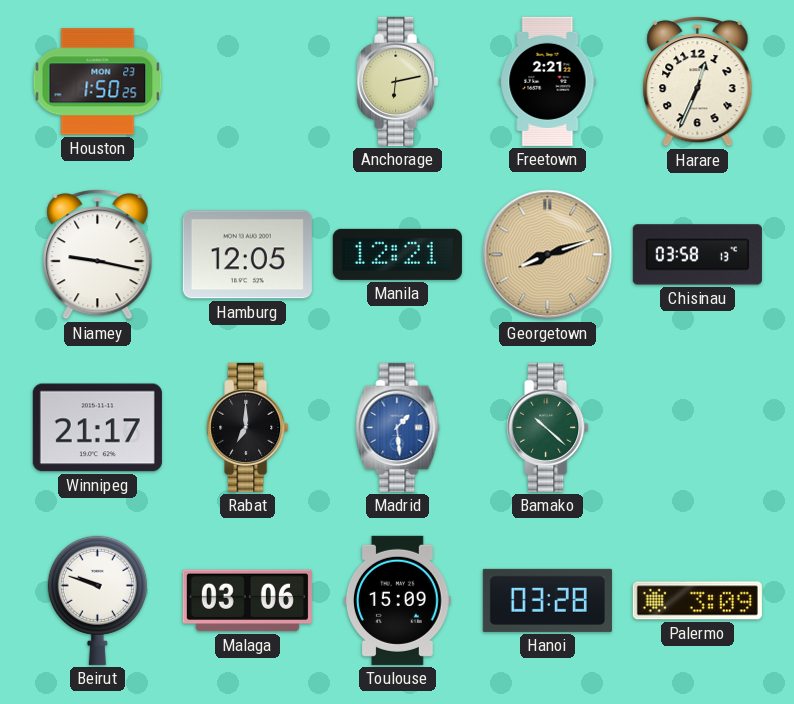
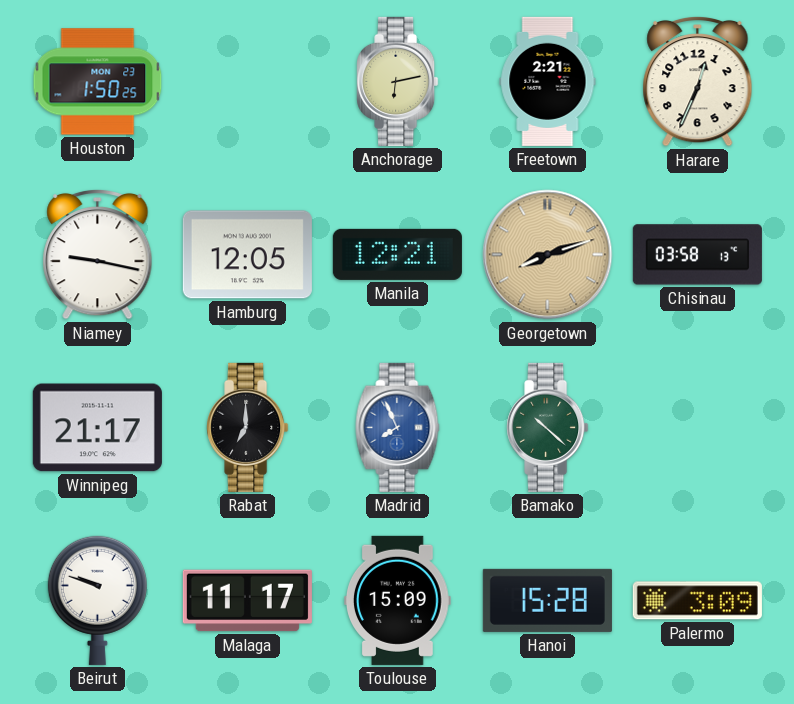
Madrid: 1:29 -> 7:56 (398, 427)
Malaga: 03:06 -> 11:17 (247, 601)
Hanoi: 03:28 -> 15:28 (547, 600)
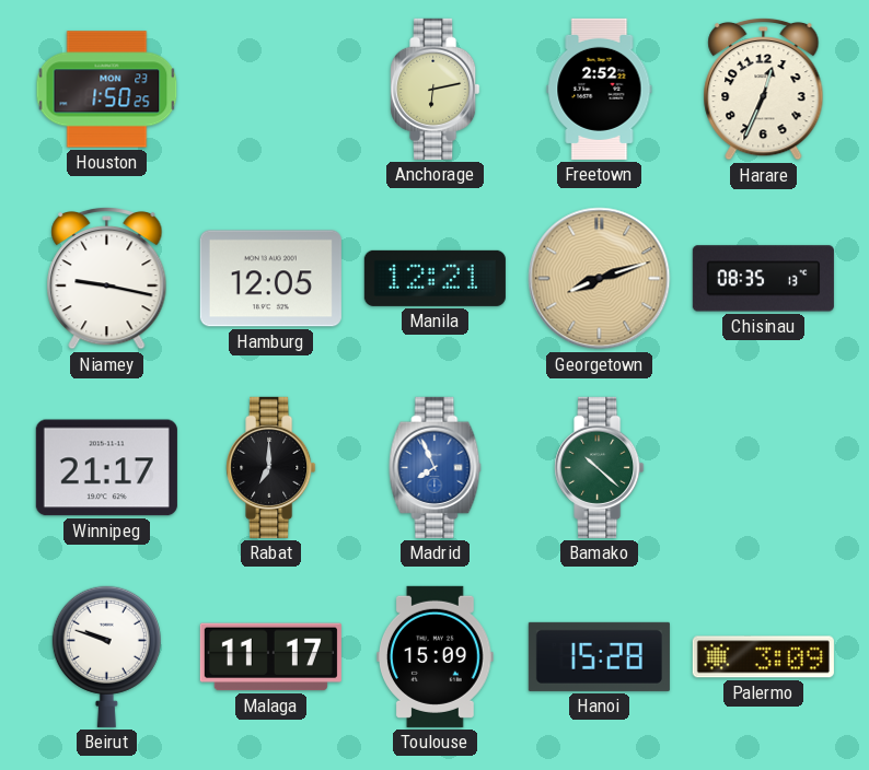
Freetown: 2:21 -> 2:52 (600, 89)
Chisinau: 03:58 -> 08:35 (763, 279)
